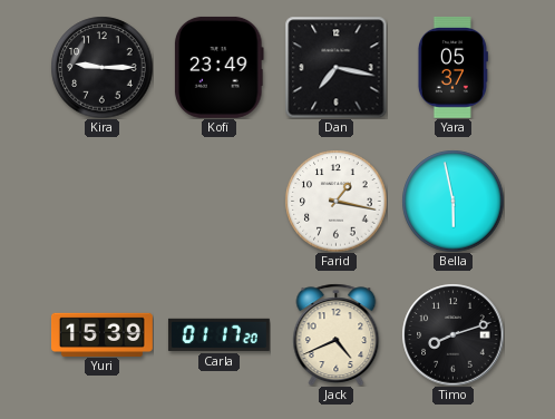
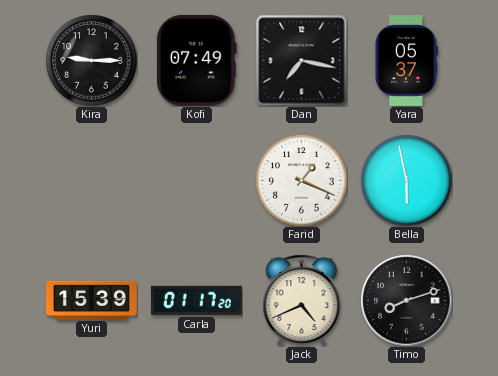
Kofi: 23:49 -> 07:49 (197, 60)
Farid: 1:17 -> 1:19 (301, 180)
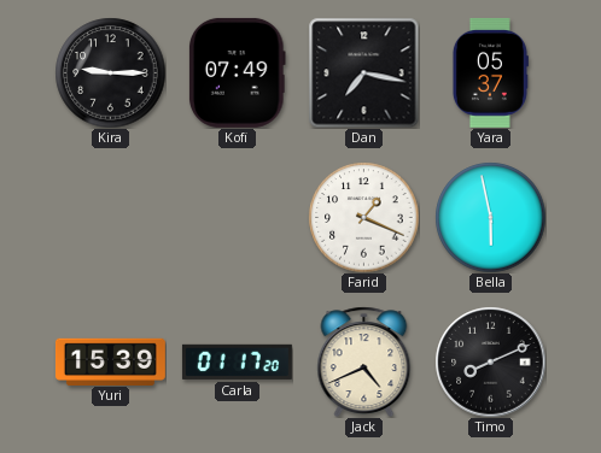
Timo: 8:12 -> 8:11 (490, 361)
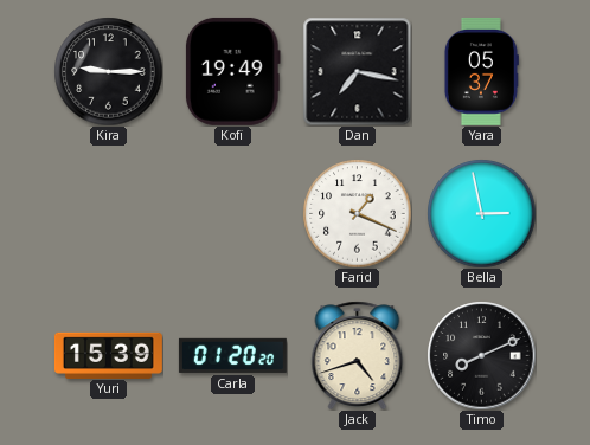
Kofi: 07:49 -> 19:49 (233, 71)
Bella: 5:58 -> 2:58 (481, 213)
Carla: 01:17 -> 01:20 (232, 355)
Jack: 4:41 -> 4:42 (358, 355)
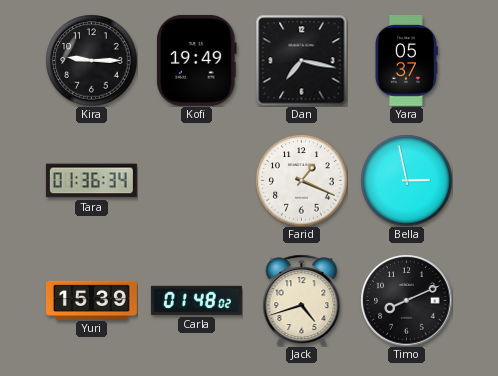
Tara: none -> 01:36 (91, 181)
Carla: 01:20 -> 01:48 (196, 300)
